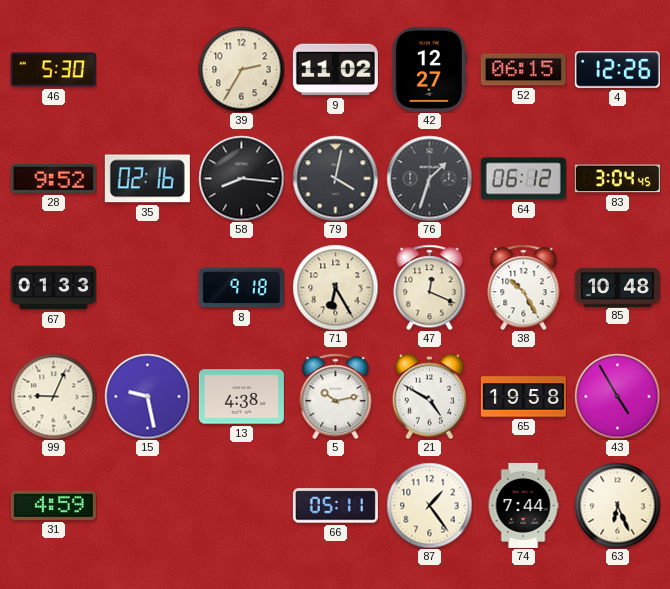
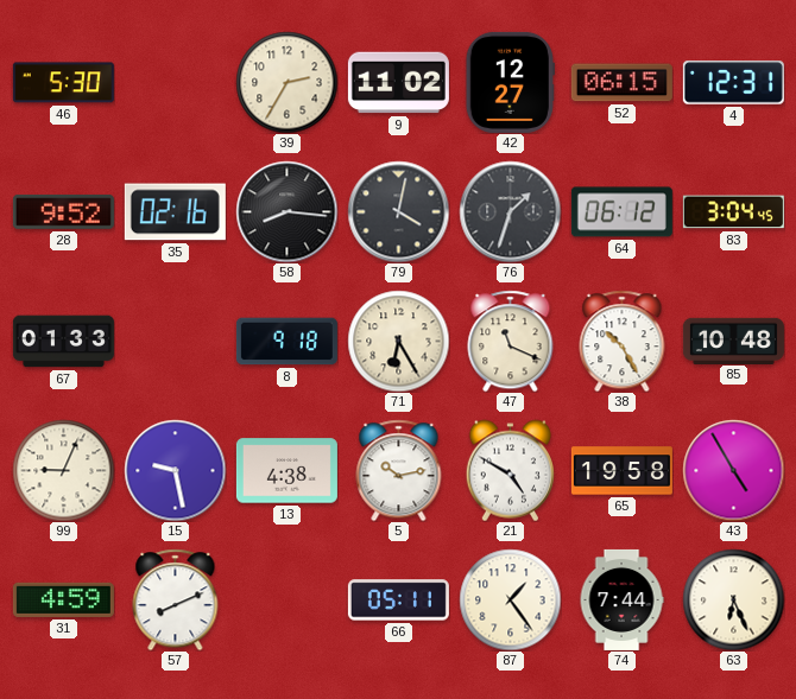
4: 12:26 -> 12:31 (733, 83)
47: 12:19 -> 11:19 (511, 341)
57: none -> 8:11 (176, 599)
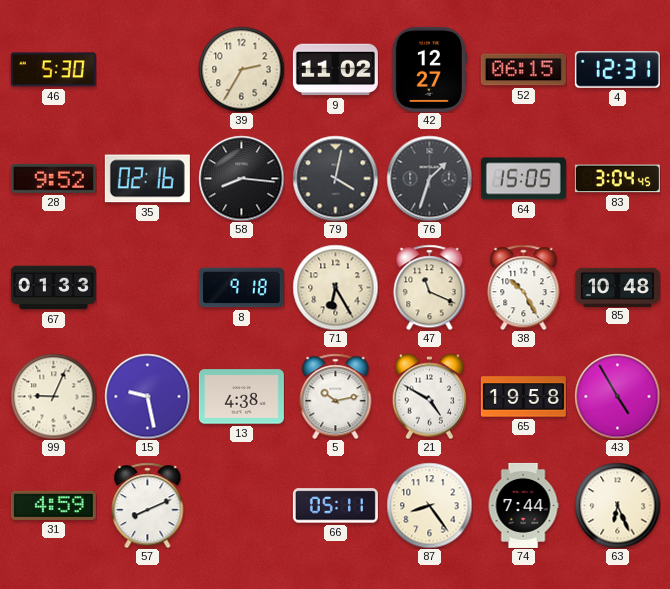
64: 06:12 -> 15:05 (523, 179)
87: 1:24 -> 8:24 (429, 505)
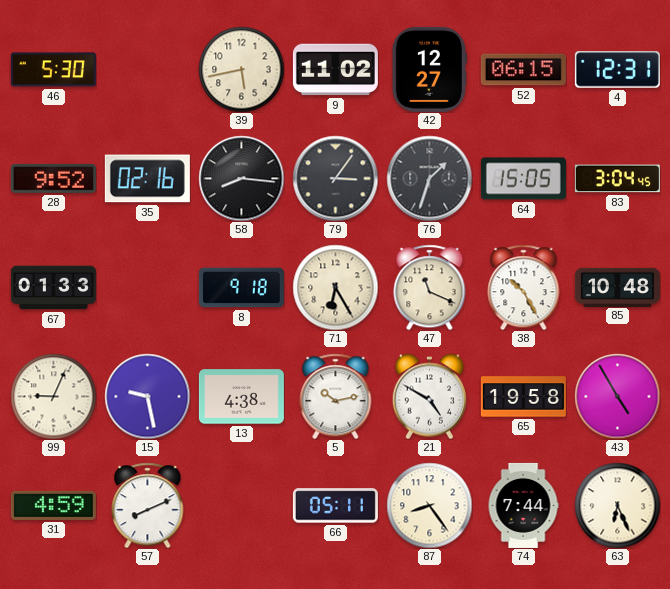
39: 2:35 -> 5:43 (241, 69)
79: 4:02 -> 3:06 (335, 178)
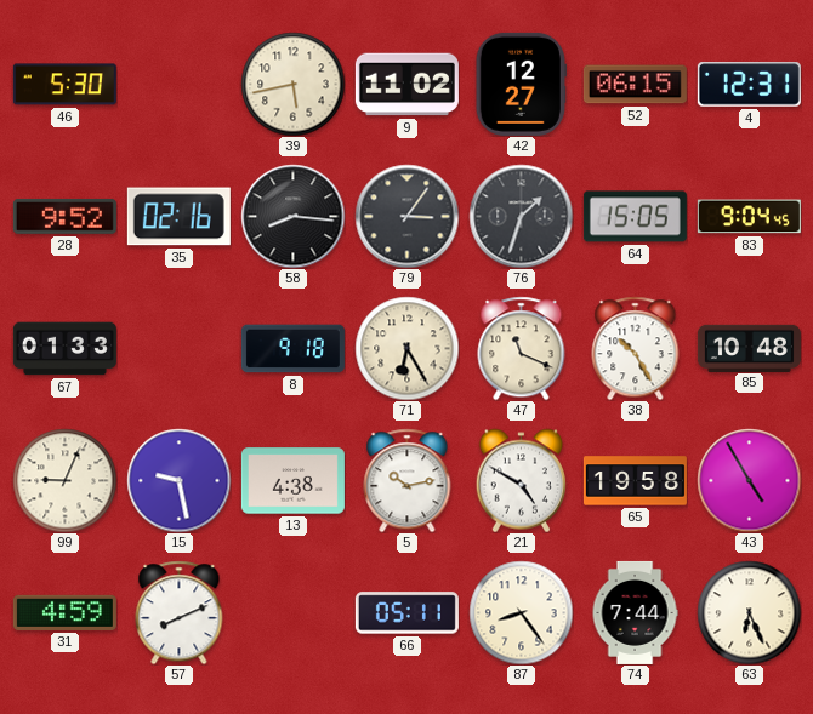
83: 3:04 -> 9:04 (749, 217)
